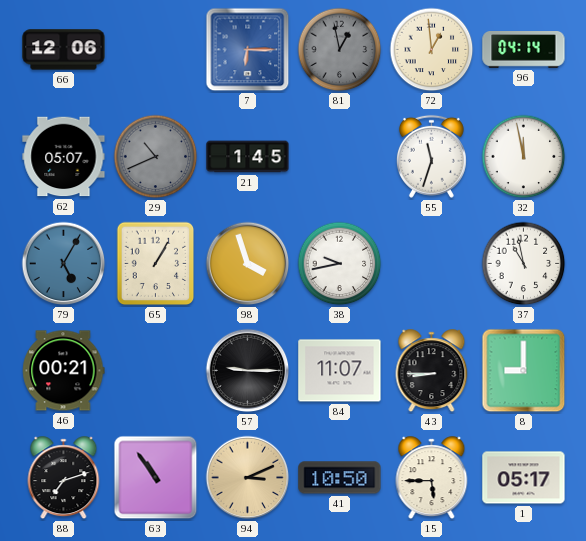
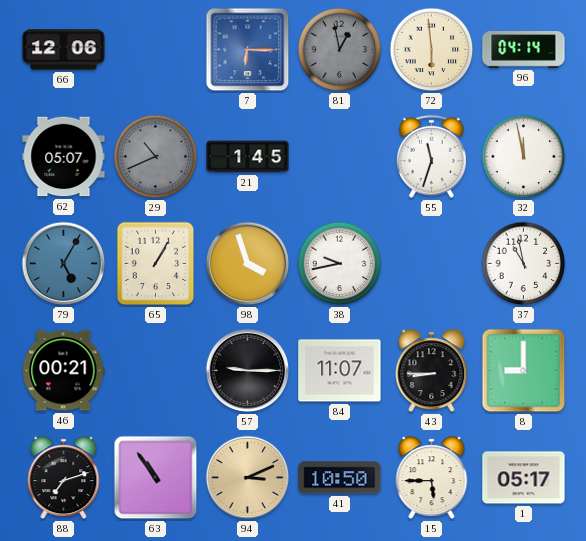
72: 12:59 -> 5:59 (432, 50)
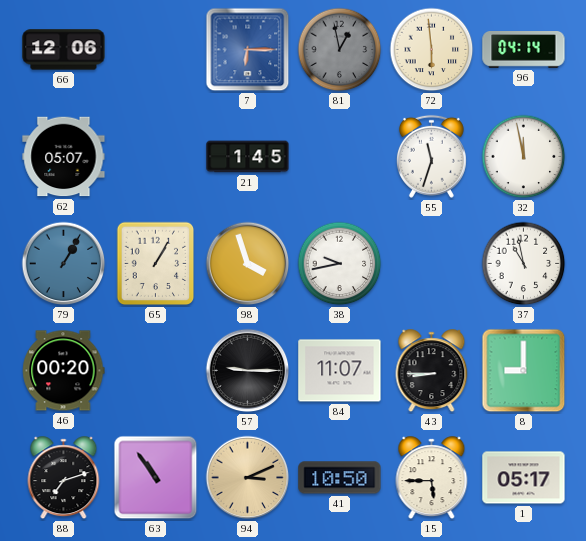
29: 10:41 -> none (156, 157)
79: 5:05 -> 1:05 (64, 264)
46: 00:21 -> 00:20 (64, 371)
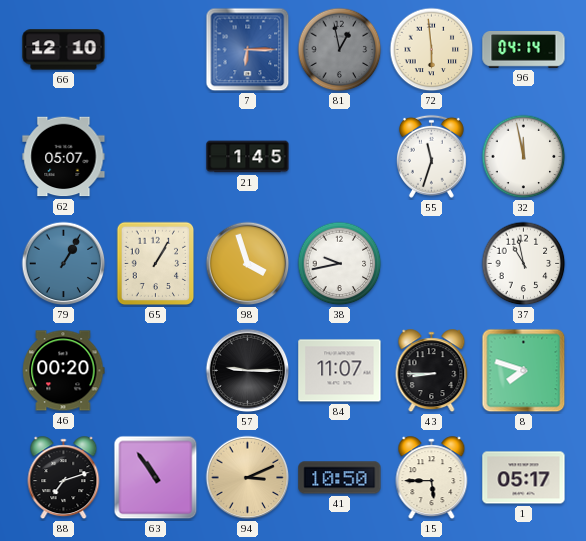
66: 12:06 -> 12:10 (64, 50)
8: 9:00 -> 7:48 (524, 371)
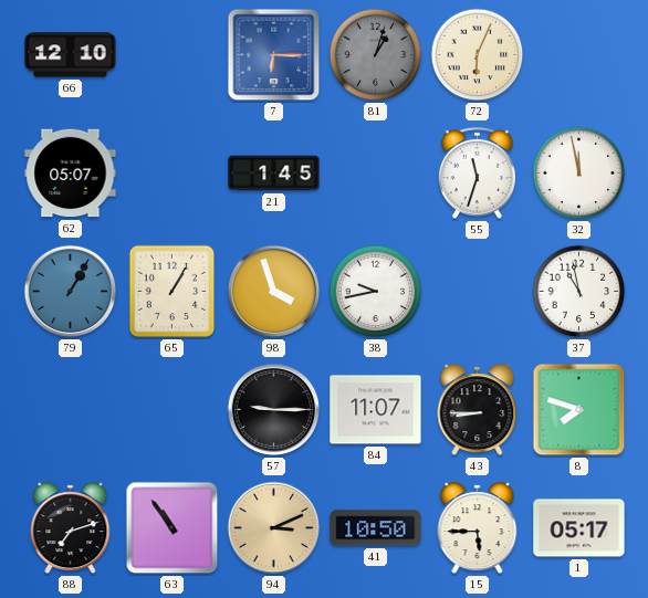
81: 12:58 -> 1:03 (376, 55)
72: 5:59 -> 6:04 (478, 55)
96: 04:14 -> none (524, 50)
46: 00:20 -> none (64, 371)
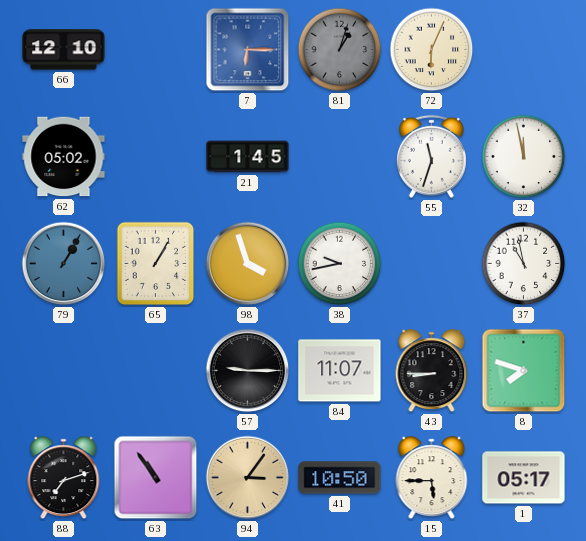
62: 05:07 -> 05:02 (64, 157)
94: 3:11 -> 3:06 (248, 478)
